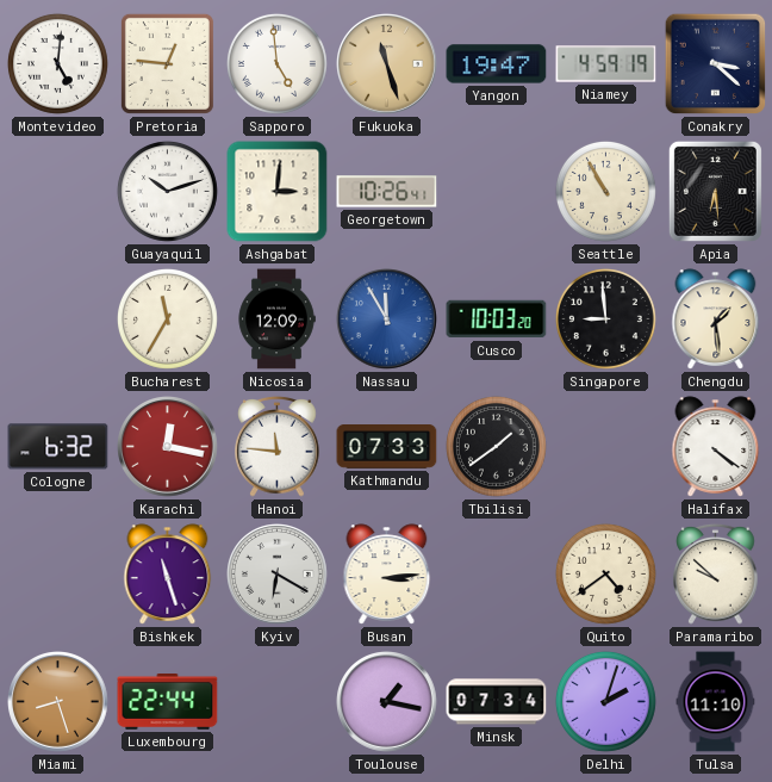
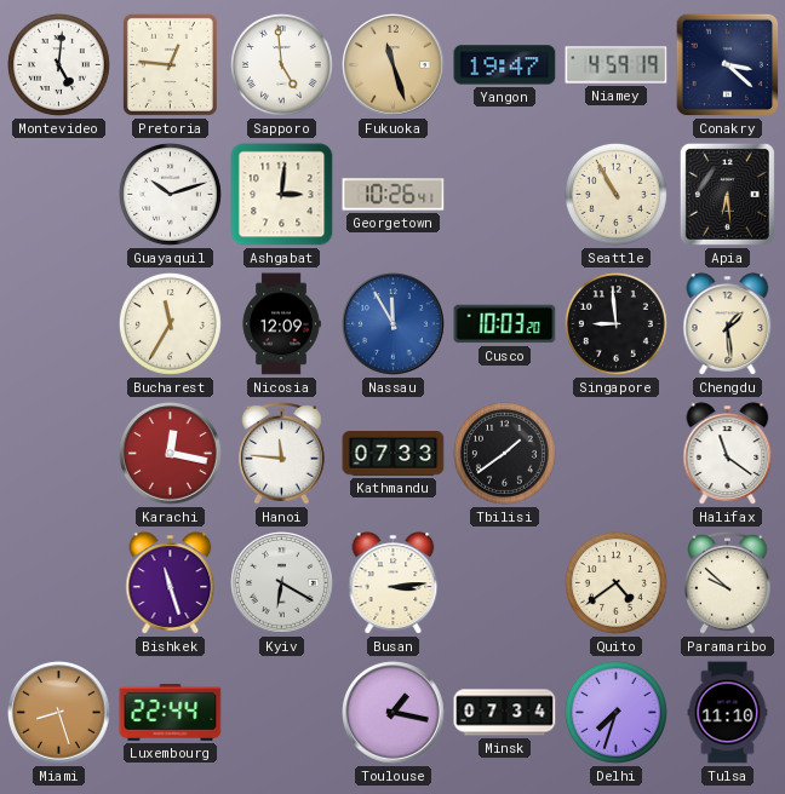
Cologne: 6:32 -> none (58, 447)
Halifax: 4:21 -> 11:21 (728, 454)
Delhi: 2:03 -> 7:33 (615, 712)
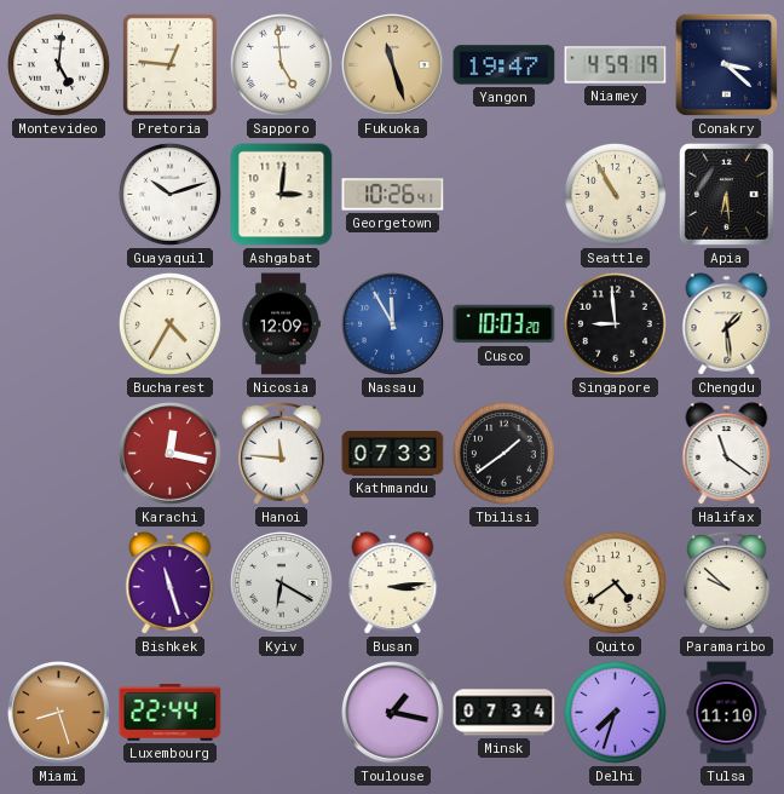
Bucharest: 11:35 -> 4:35 (169, 323)
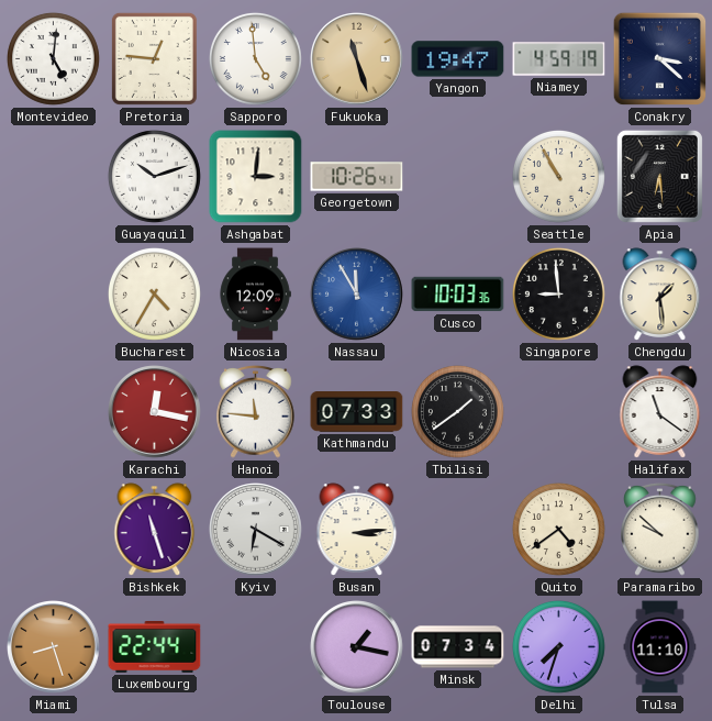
Cusco: 10:03:20 -> 10:03:36 (458, 295)
